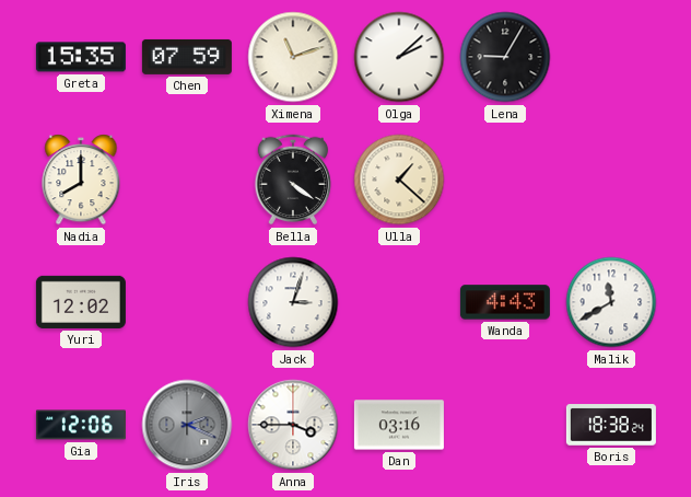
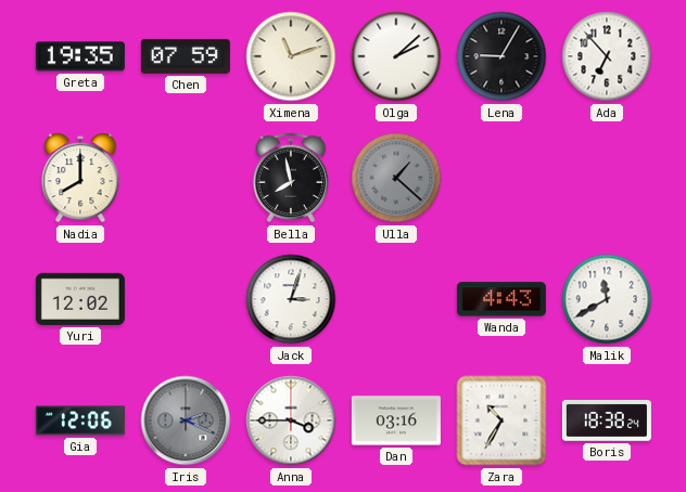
Greta: 15:35 -> 19:35 (80, 56)
Ada: none -> 6:53 (607, 56)
Bella: 4:21 -> 7:58 (291, 178)
Ulla dial: cream -> grey (396, 178)
Zara: none -> 10:35 (501, 420)
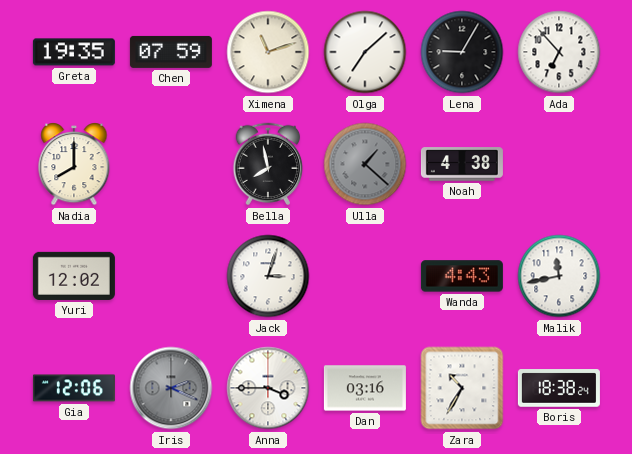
Olga: 2:08 -> 7:08 (365, 52)
Noah: none -> 4:38 (462, 164)
Malik: 11:40 -> 11:43 (559, 276)
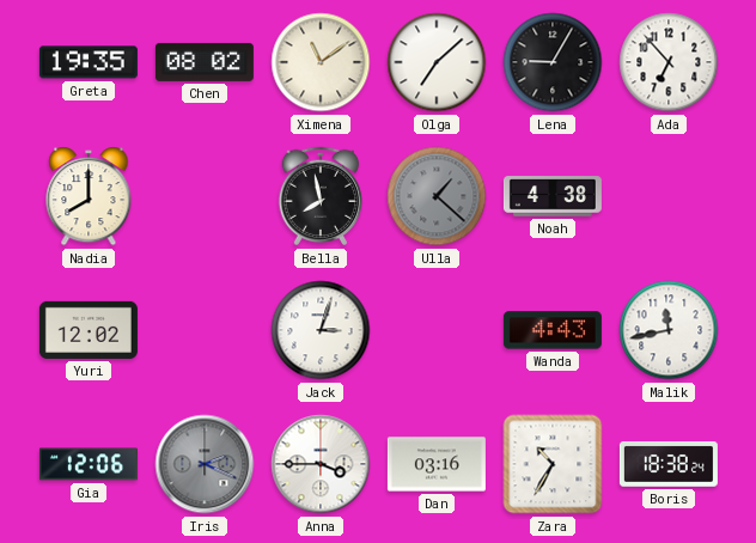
Chen: 07:59 -> 08:02 (205, 62)
Ximena: 11:12 -> 11:09 (321, 62)
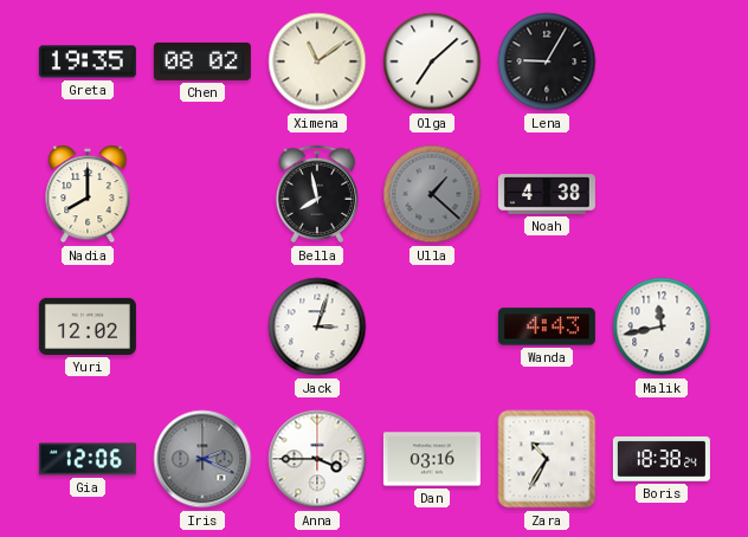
Ada: 6:53 -> none (669, 62)
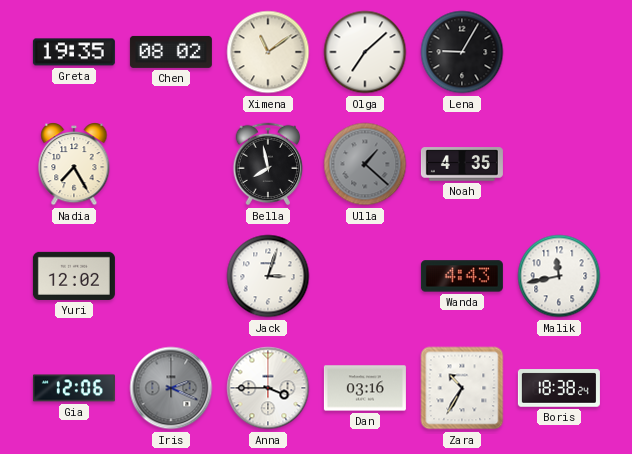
Nadia: 8:00 -> 7:25 (74, 164)
Noah: 4:38 -> 4:35 (462, 164)
